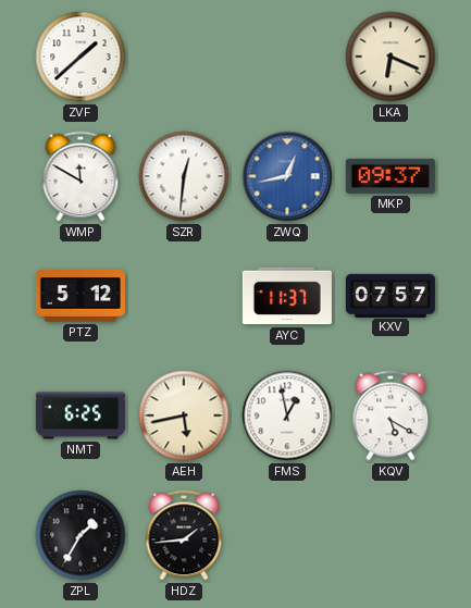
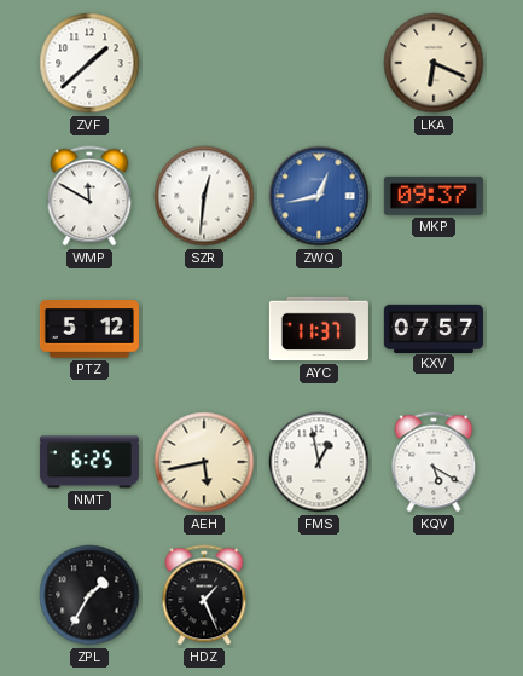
HDZ: 1:44 -> 1:26 (204, 595)
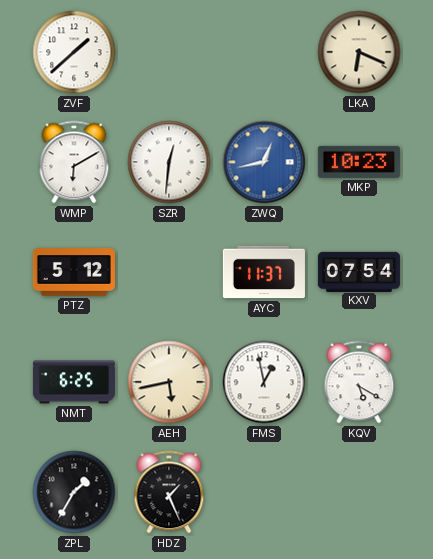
WMP: 11:50 -> 6:10 (74, 162)
MKP: 09:37 -> 10:23 (359, 162)
KXV: 07:57 -> 07:54 (359, 271)
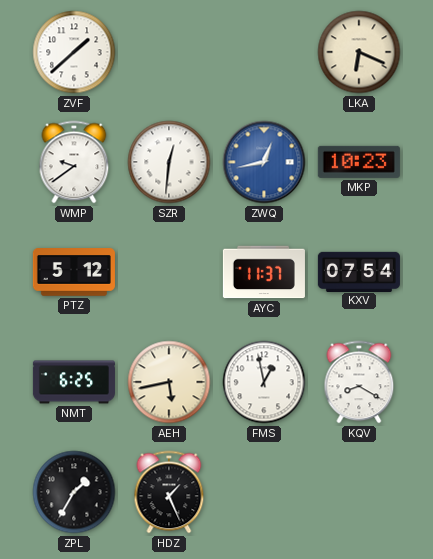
WMP: 6:10 -> 9:39 (74, 162)
KQV: 5:20 -> 8:20 (359, 382)
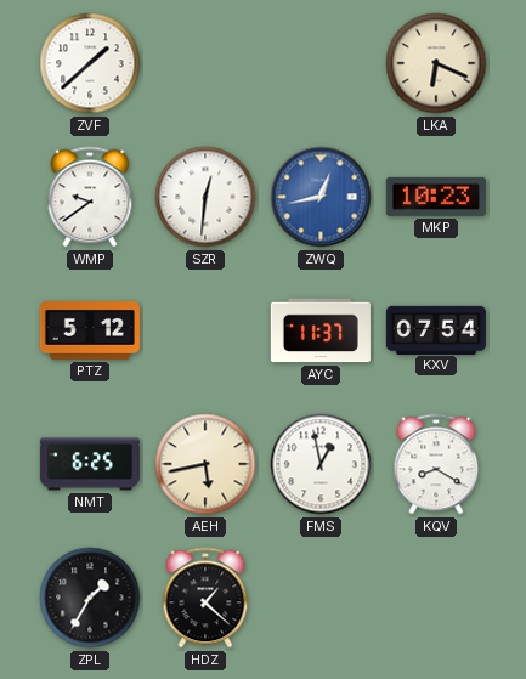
HDZ: 1:26 -> 1:22 (205, 598)
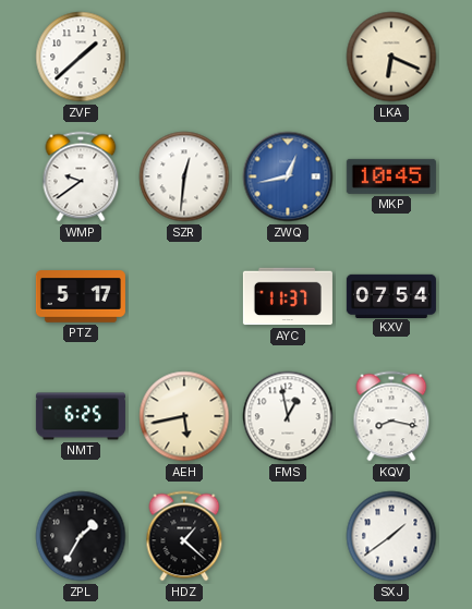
MKP: 10:23 -> 10:45 (391, 176)
PTZ: 5:12 -> 5:17 (81, 296)
KQV: 8:20 -> 8:17 (391, 416)
SXJ: none -> 1:39 (391, 536)
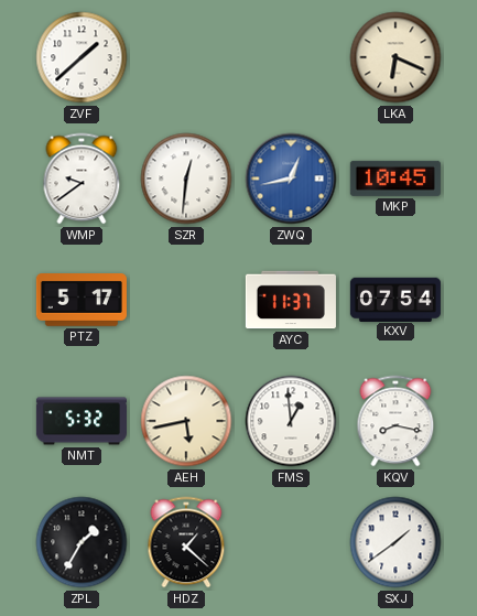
NMT: 6:25 -> 5:32 (82, 421)
FMS: 12:58 -> 12:59 (291, 421)
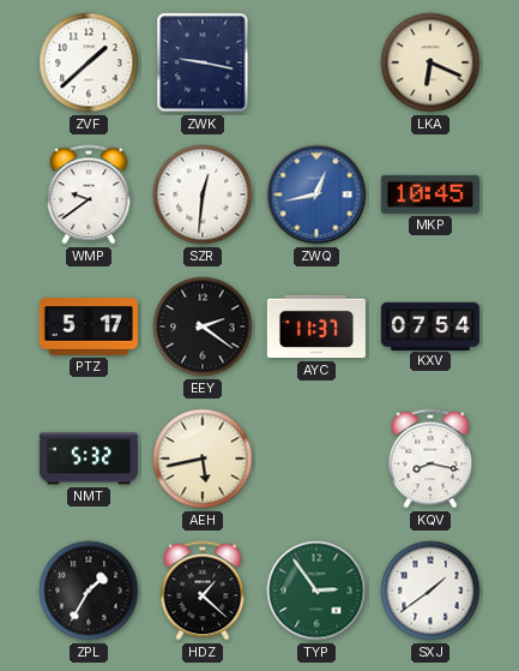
ZWK: none -> 9:17 (203, 62)
EEY: none -> 2:21 (203, 326)
FMS: 12:59 -> none (291, 421)
TYP: none -> 2:54 (316, 591)
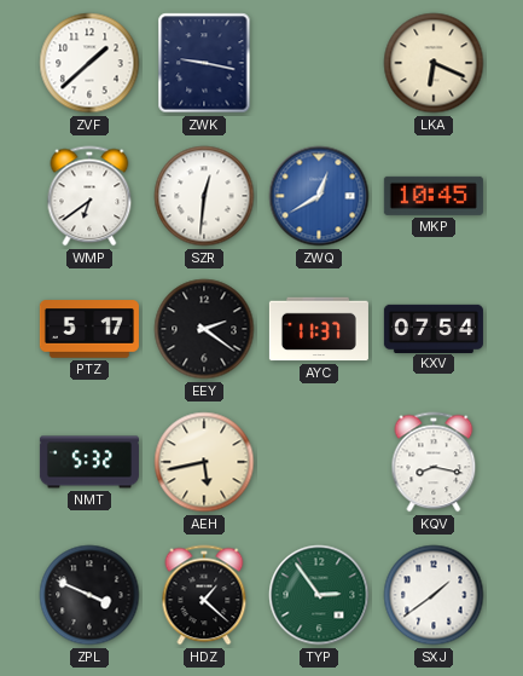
WMP: 9:39 -> 6:39 (89, 196)
ZWQ: 12:43 -> 12:40 (319, 196)
ZPL: 1:35 -> 3:49 (89, 595)
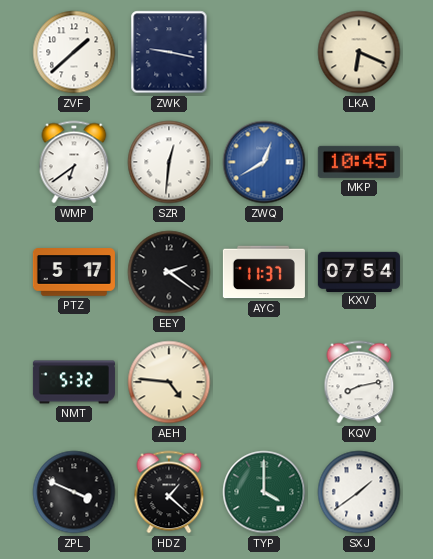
AEH: 5:43 -> 4:46 (169, 382)
KQV: 8:17 -> 8:13 (359, 382)
TYP: 2:54 -> 4:00 (264, 492)
